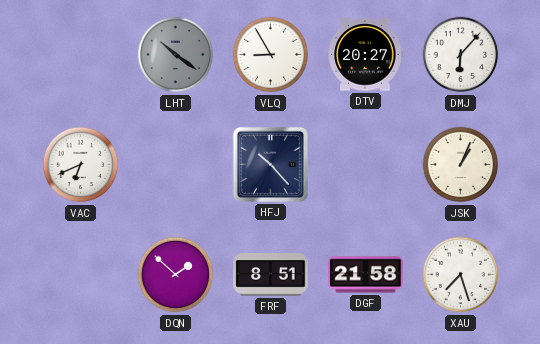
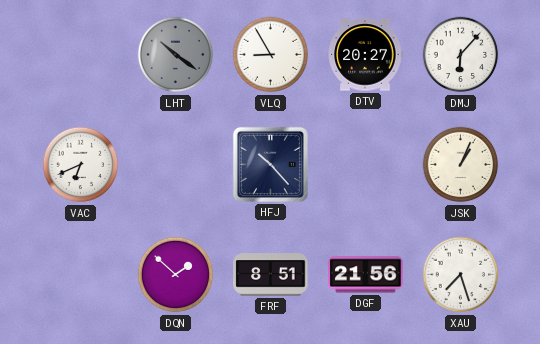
DGF: 21:58 -> 21:56 (366, 275)
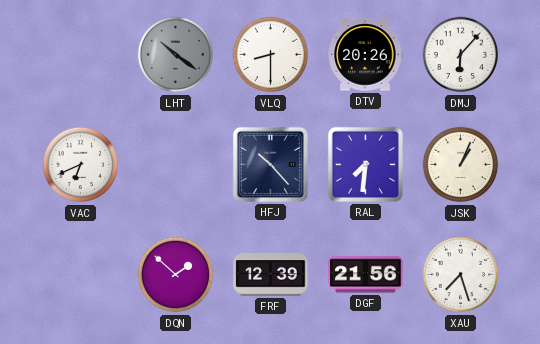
VLQ: 8:55 -> 8:30 (271, 55)
DTV: 20:27 -> 20:26 (365, 55)
RAL: none -> 7:31 (365, 164)
FRF: 8:51 -> 12:39 (271, 275)
